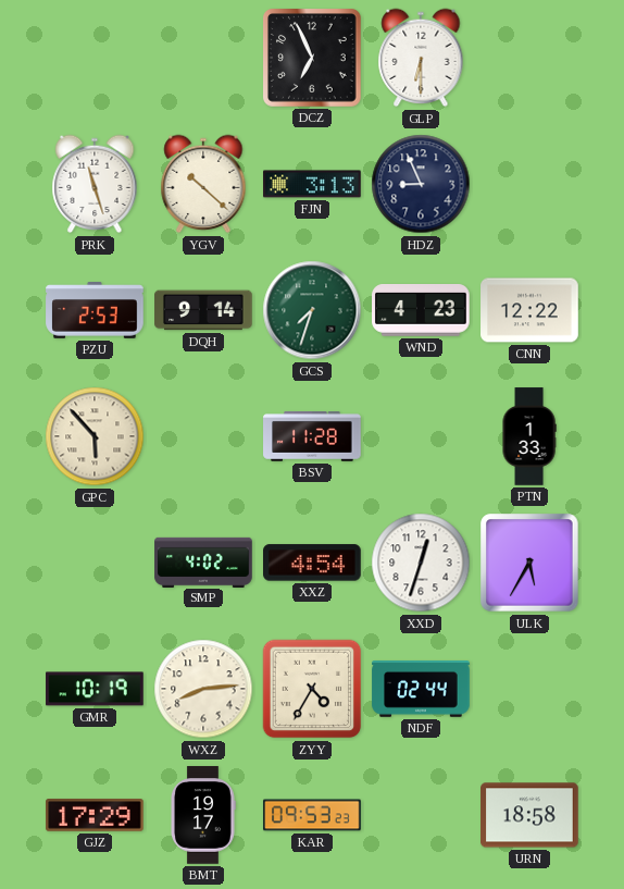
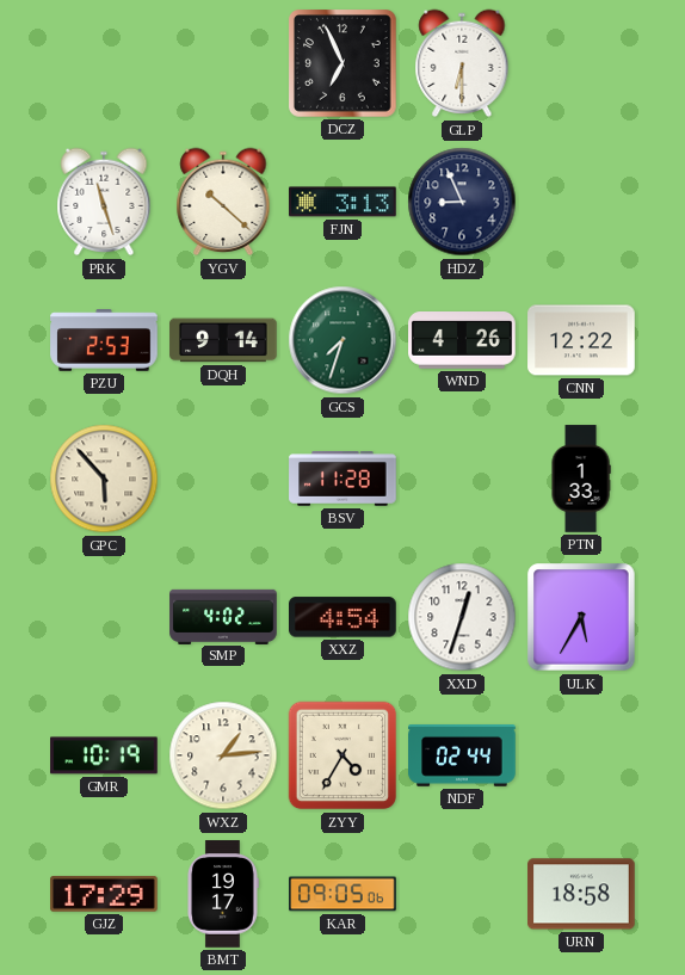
WND: 4:23 -> 4:26 (462, 341)
WXZ: 8:14 -> 1:14 (223, 755)
KAR: 09:53 -> 09:05 (342, 894)
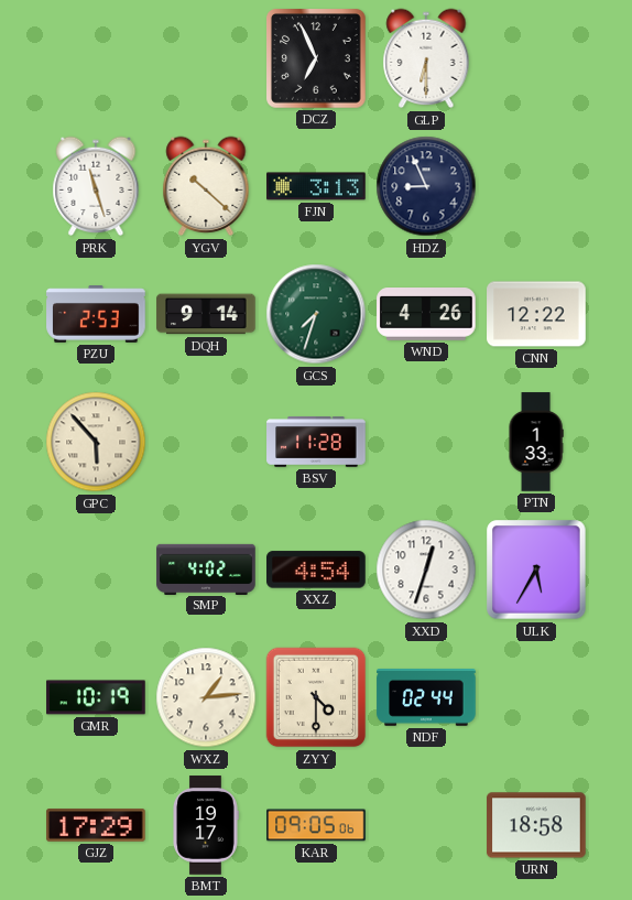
ZYY: 4:35 -> 4:30 (316, 697)
